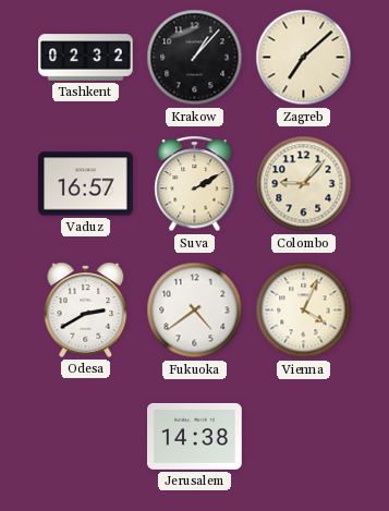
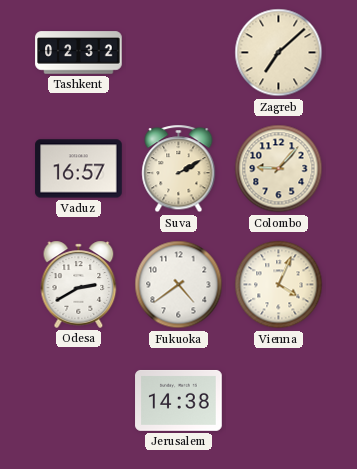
Krakow: 1:07 -> none (195, 58)
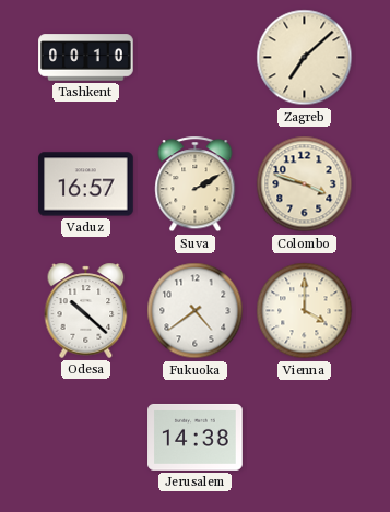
Tashkent: 02:32 -> 00:10 (86, 58)
Colombo: 9:07 -> 3:48 (305, 184)
Odesa: 2:40 -> 10:22 (86, 310)
Vienna: 4:04 -> 4:00 (305, 311)
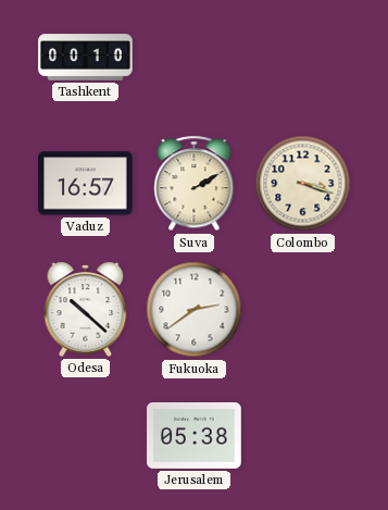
Zagreb: 7:08 -> none (305, 58)
Colombo: 3:48 -> 3:18 (303, 184)
Fukuoka: 4:39 -> 2:39 (195, 310)
Vienna: 4:00 -> none (305, 311)
Jerusalem: 14:38 -> 05:38 (195, 435)
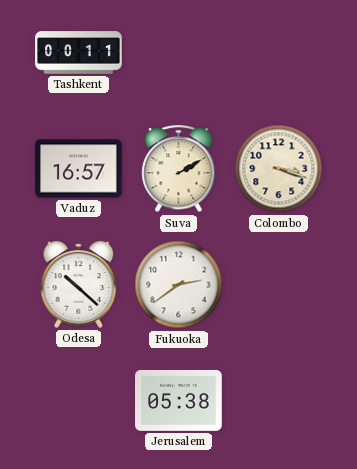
Tashkent: 00:10 -> 00:11 (79, 53)
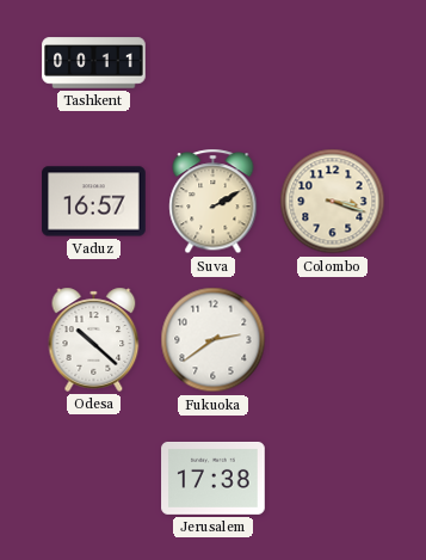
Jerusalem: 05:38 -> 17:38 (214, 478)
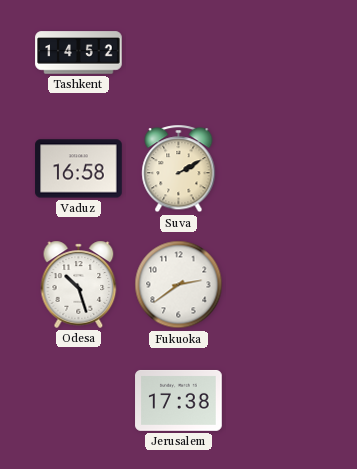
Tashkent: 00:11 -> 14:52 (79, 53)
Vaduz: 16:57 -> 16:58 (79, 169)
Colombo: 3:18 -> none (333, 202)
Odesa: 10:22 -> 10:27 (79, 284)
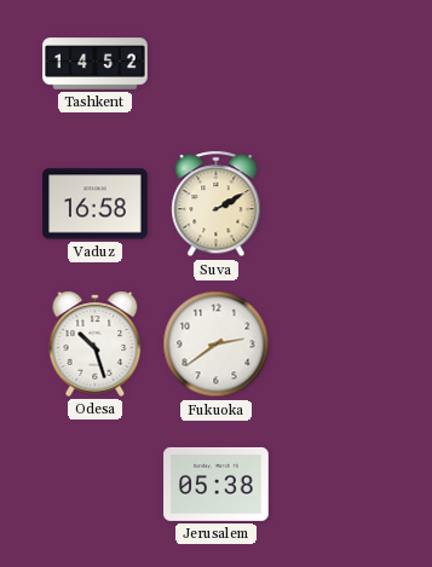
Jerusalem: 17:38 -> 05:38 (217, 484)
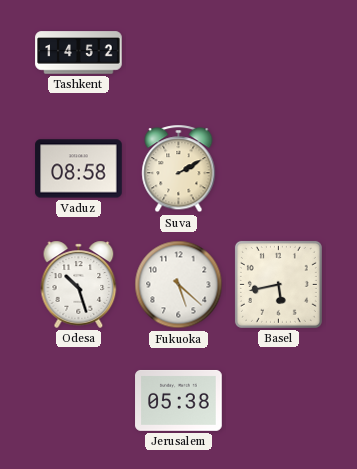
Vaduz: 16:58 -> 08:58 (79, 169)
Fukuoka: 2:39 -> 5:22 (179, 285)
Basel: none -> 5:43 (278, 284)
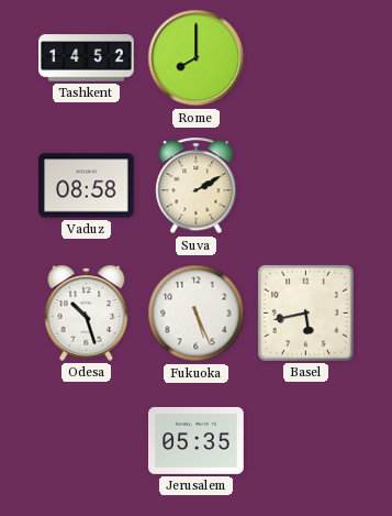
Rome: none -> 8:00 (197, 58)
Fukuoka: 5:22 -> 5:26 (197, 314)
Jerusalem: 05:38 -> 05:35 (197, 440)
